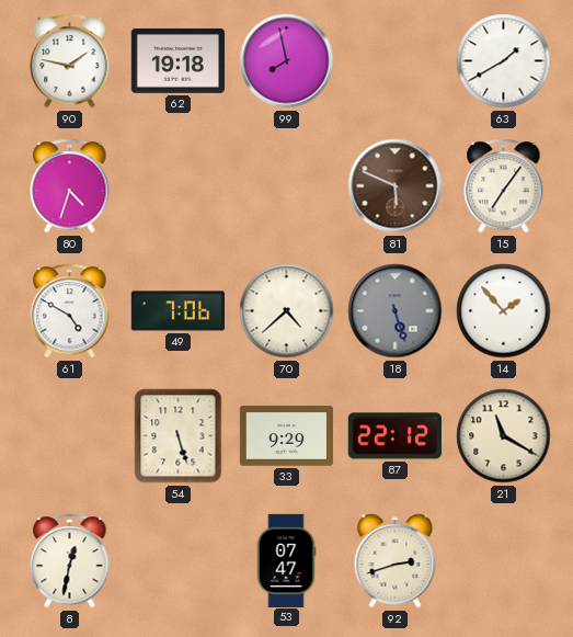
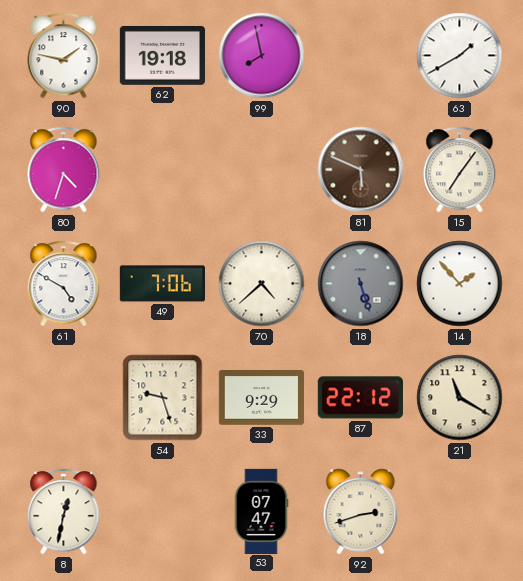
54: 5:27 -> 9:27 (163, 398)
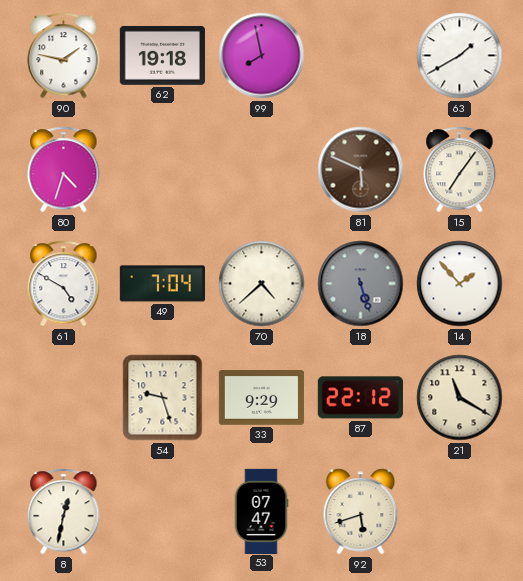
49: 7:06 -> 7:04 (162, 284)
92: 2:42 -> 5:42 (361, 512)
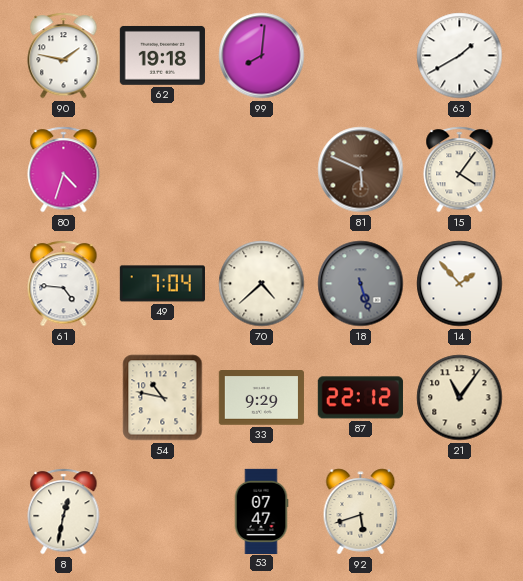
99: 7:58 -> 8:01 (262, 56)
15: 7:06 -> 4:06 (460, 170)
61: 4:50 -> 4:46 (64, 284)
54: 9:27 -> 10:47 (163, 398)
21: 11:20 -> 11:06 (460, 398)
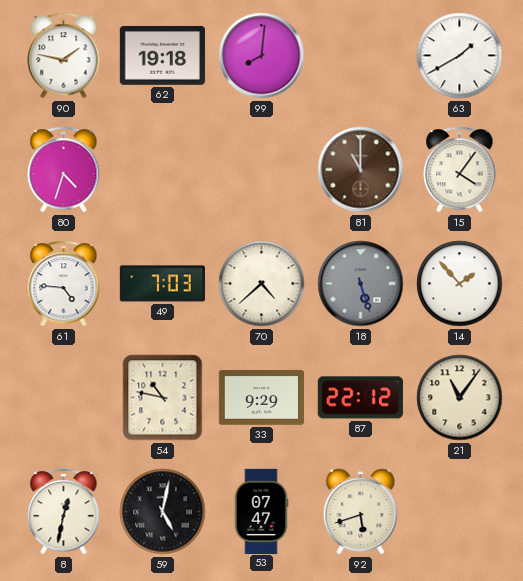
81: 5:49 -> 11:00 (361, 170)
49: 7:04 -> 7:03 (162, 284)
59: none -> 5:02 (163, 512)
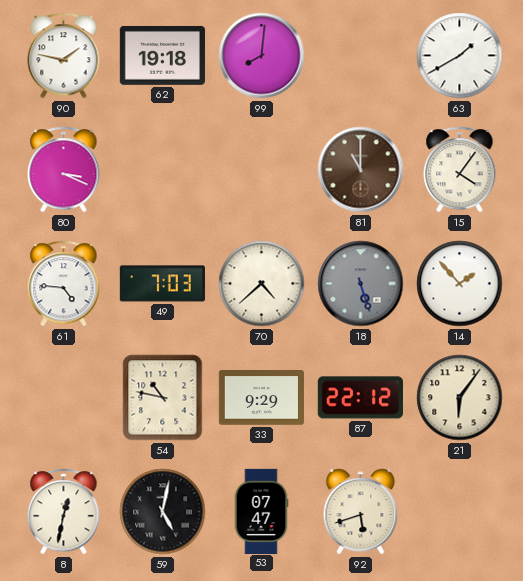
80: 4:33 -> 3:19 (64, 170)
21: 11:06 -> 6:06 (460, 398)
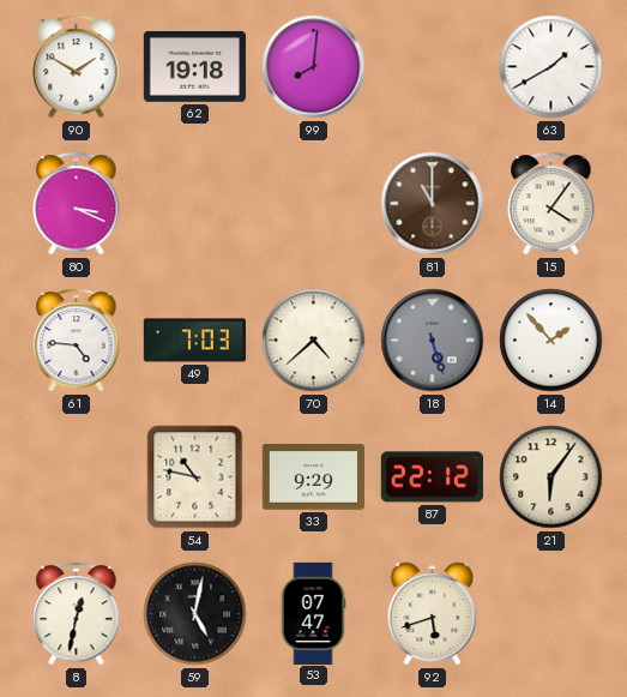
90: 1:47 -> 1:50 (77, 67)
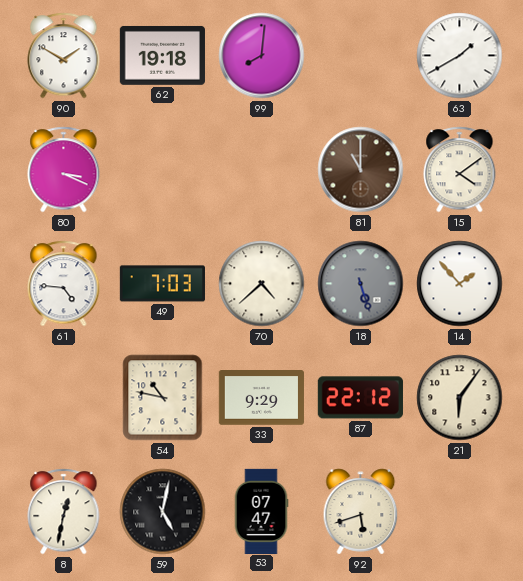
15: 4:06 -> 4:09 (460, 170)
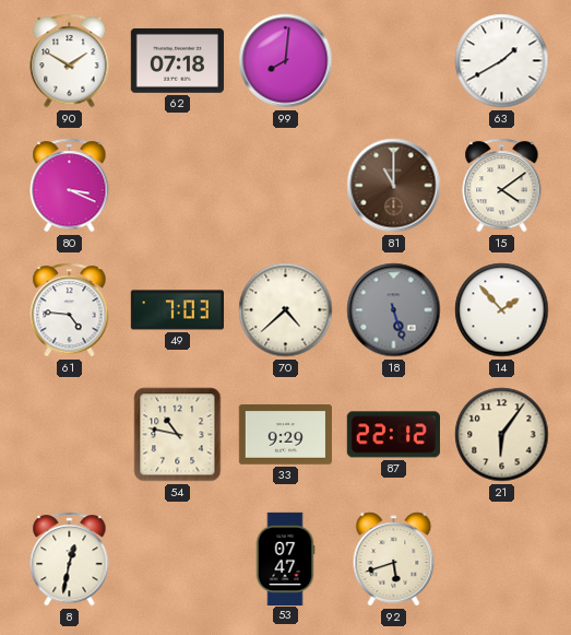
62: 19:18 -> 07:18 (177, 60)
59: 5:02 -> none (163, 512)
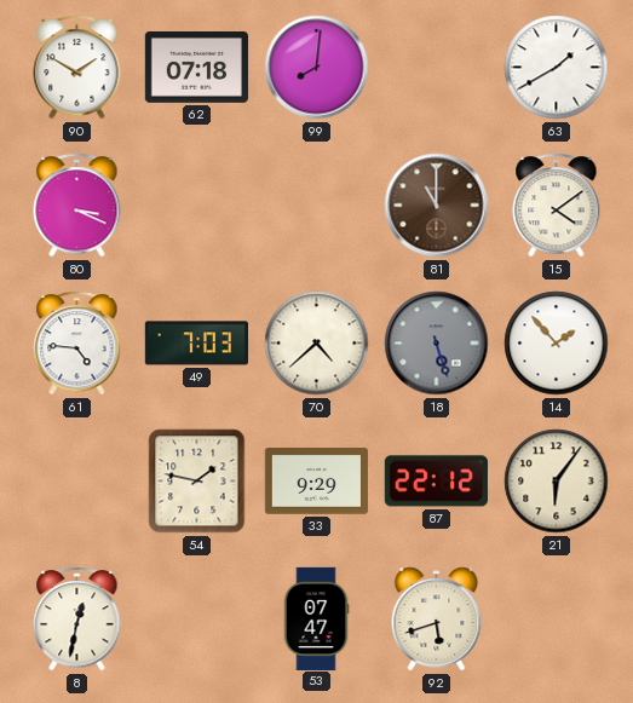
54: 10:47 -> 1:47 (197, 482)
